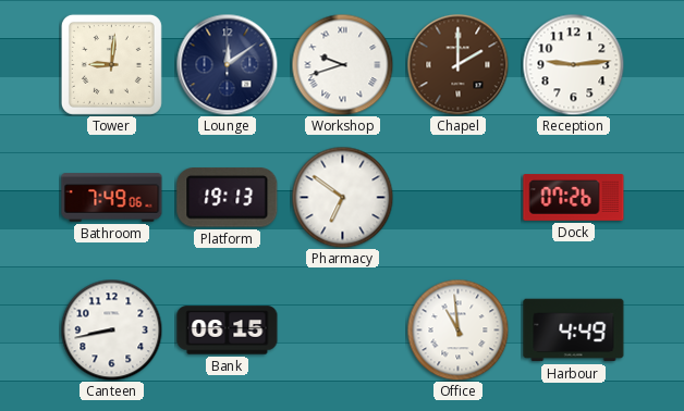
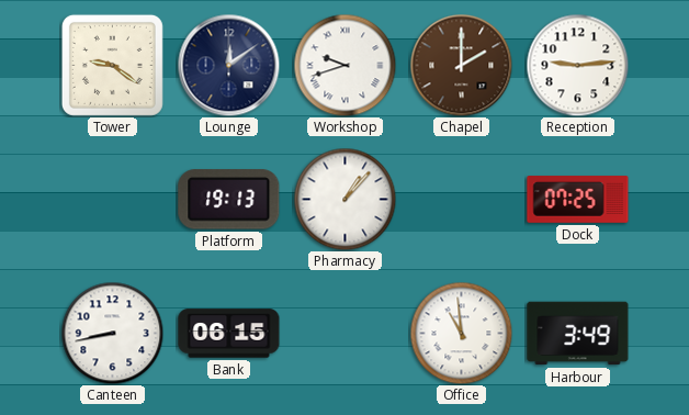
Tower: 9:01 -> 9:21 (112, 65)
Bathroom: 7:49 -> none (112, 198)
Pharmacy: 6:51 -> 1:07 (344, 199)
Dock: 07:26 -> 07:25 (578, 200)
Harbour: 4:49 -> 3:49 (578, 334)
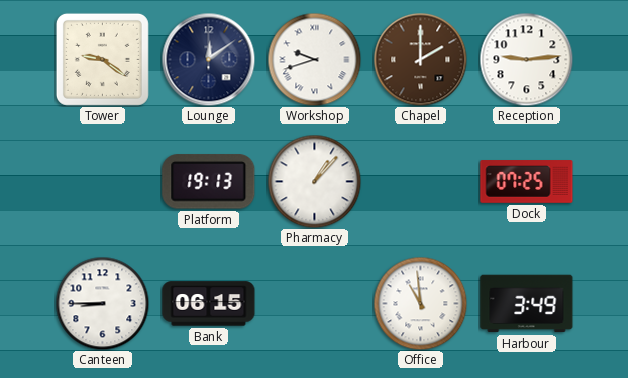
Canteen: 8:43 -> 8:45 (102, 303)
